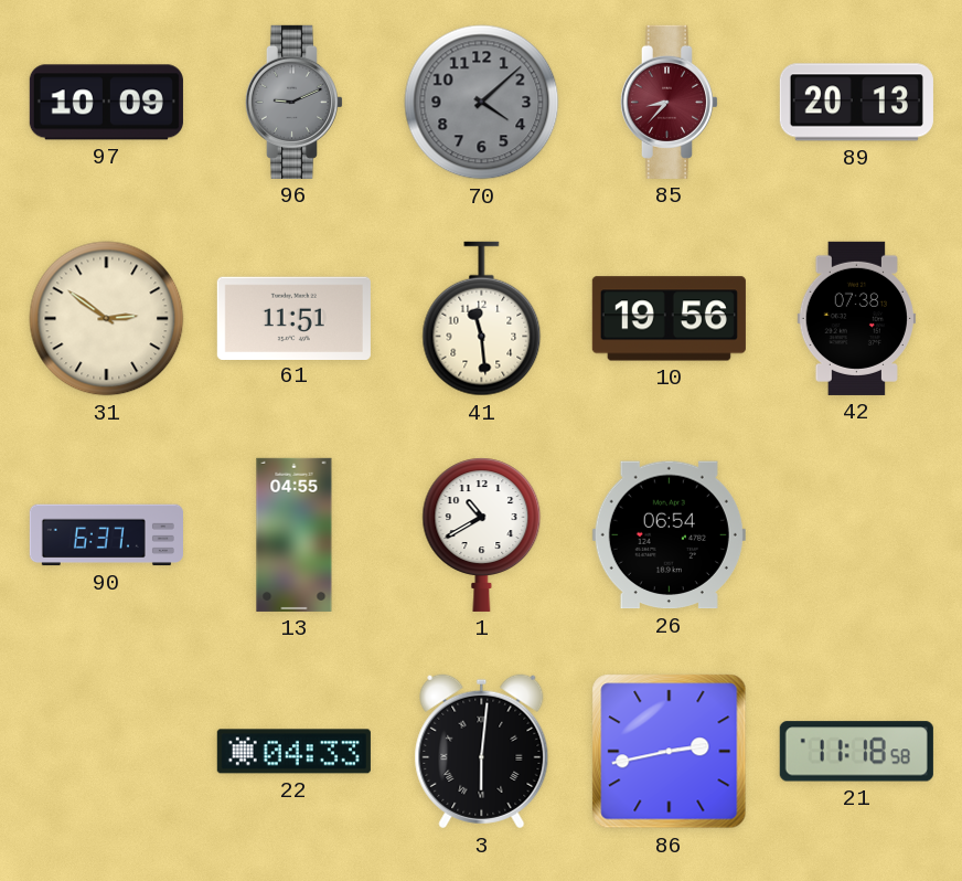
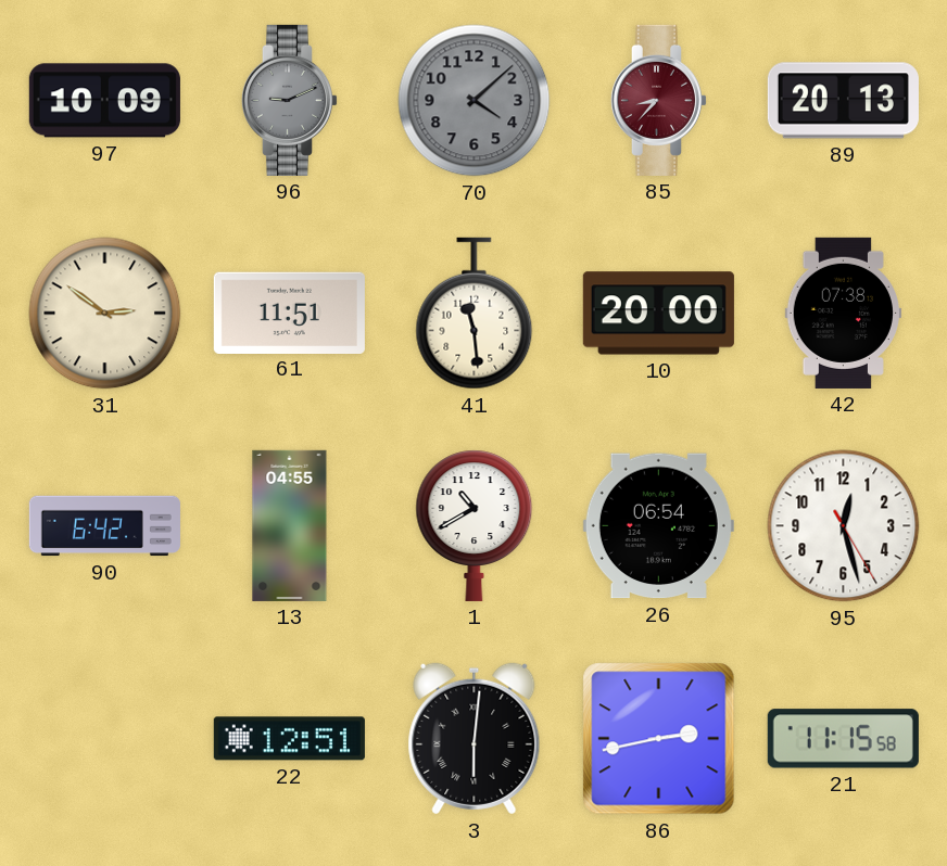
10: 19:56 -> 20:00 (658, 314)
90: 6:37 -> 6:42 (104, 526)
95: none -> 12:27 (844, 526)
22: 04:33 -> 12:51 (289, 739)
21: 11:18 -> 11:15 (843, 739)
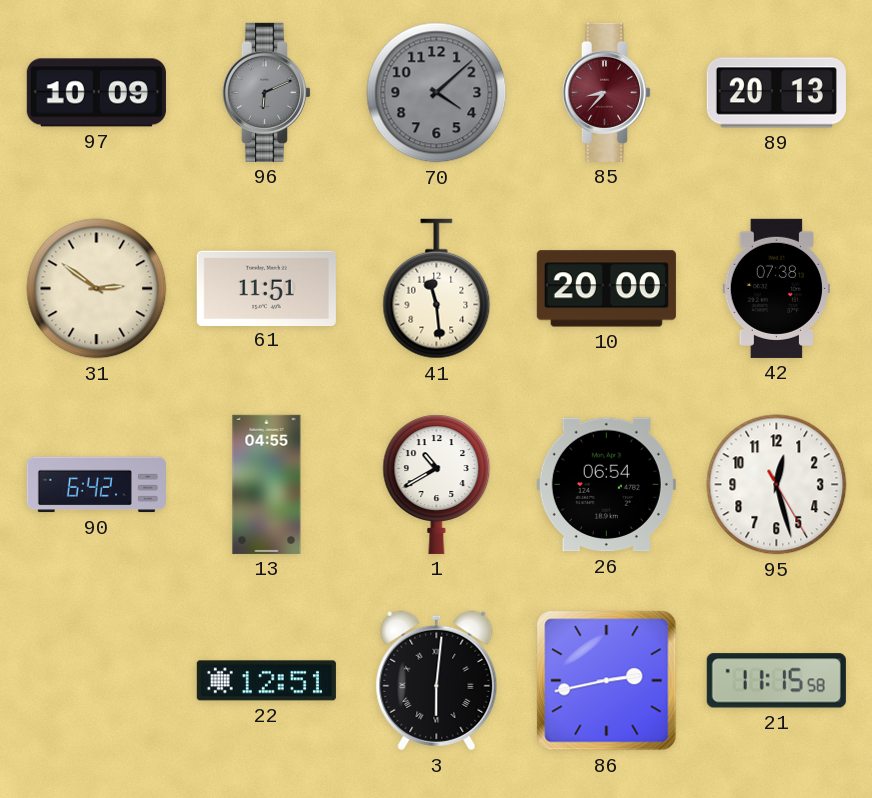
96: 9:11 -> 6:11 (266, 92)
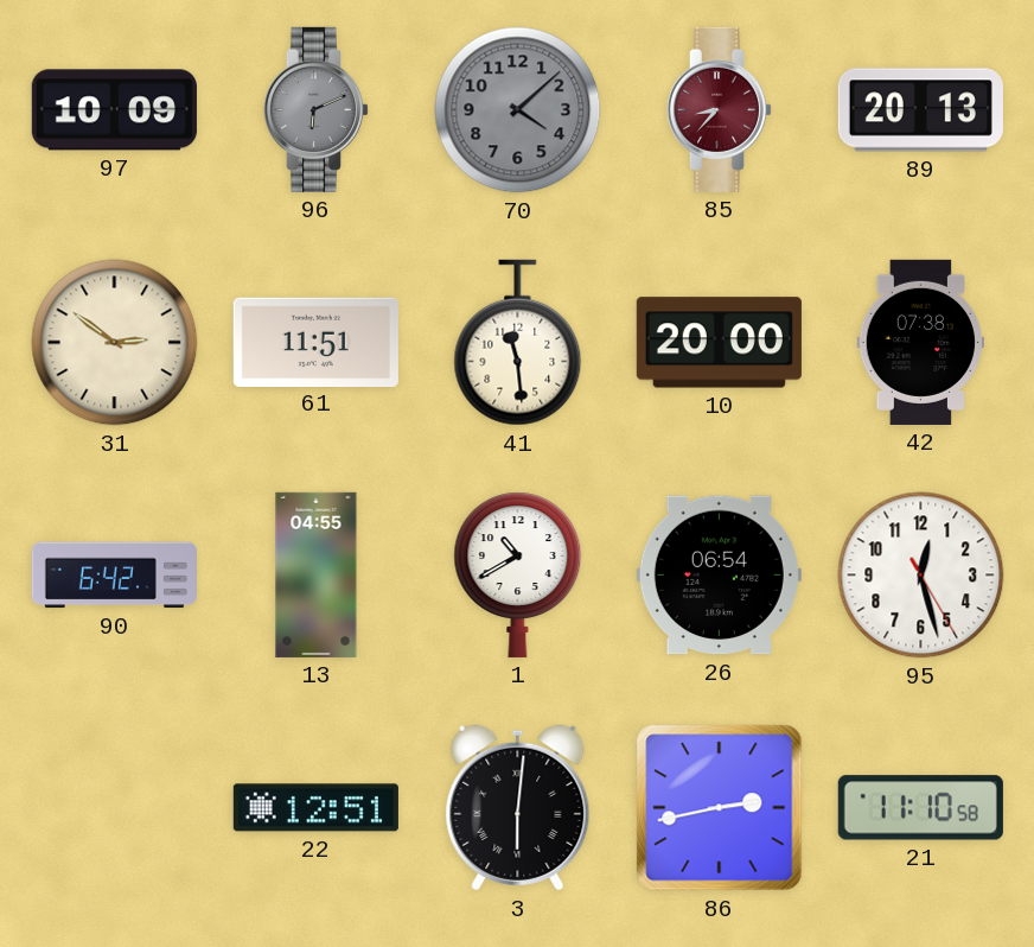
21: 11:15 -> 11:10 (920, 808)
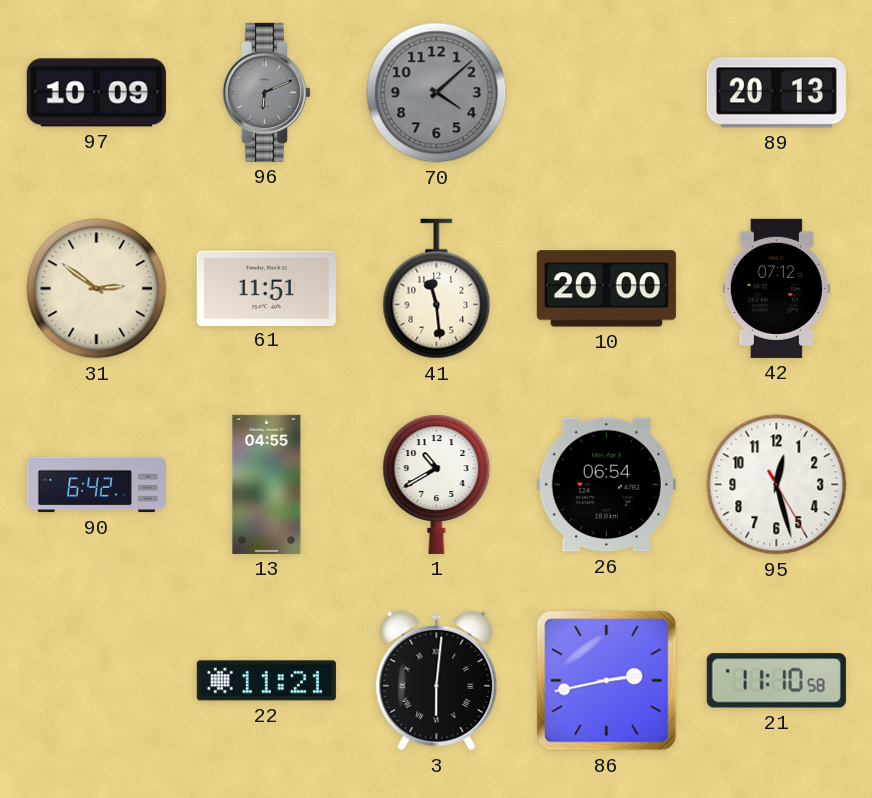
85: 8:37 -> none (719, 109)
42: 07:38 -> 07:12 (776, 288)
22: 12:51 -> 11:21 (266, 681)
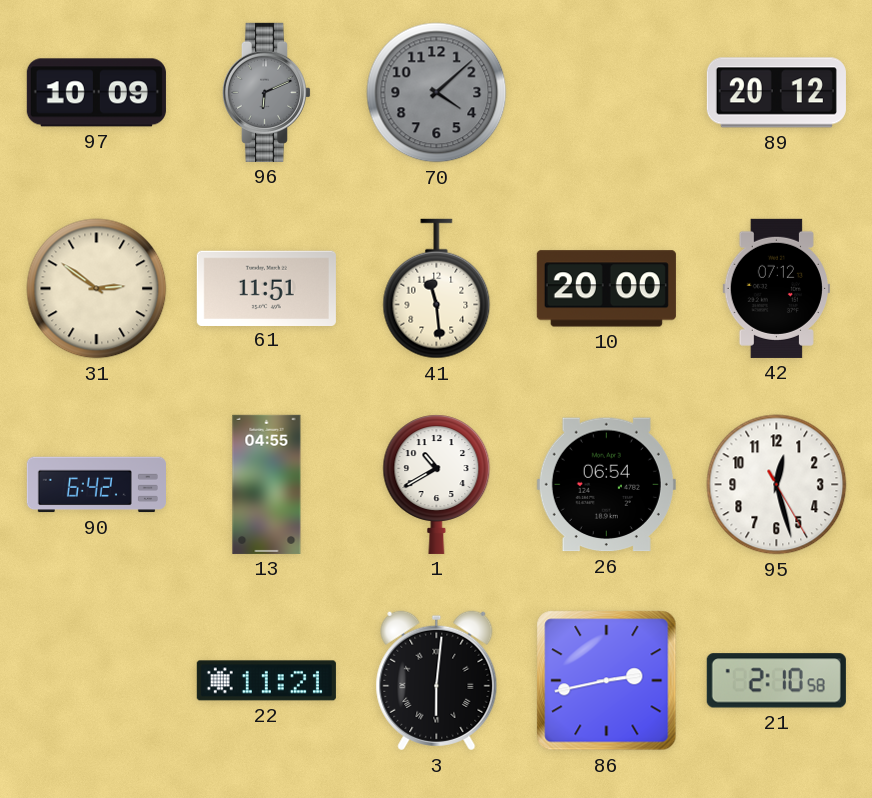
89: 20:13 -> 20:12 (776, 93)
21: 11:10 -> 2:10 (776, 681)
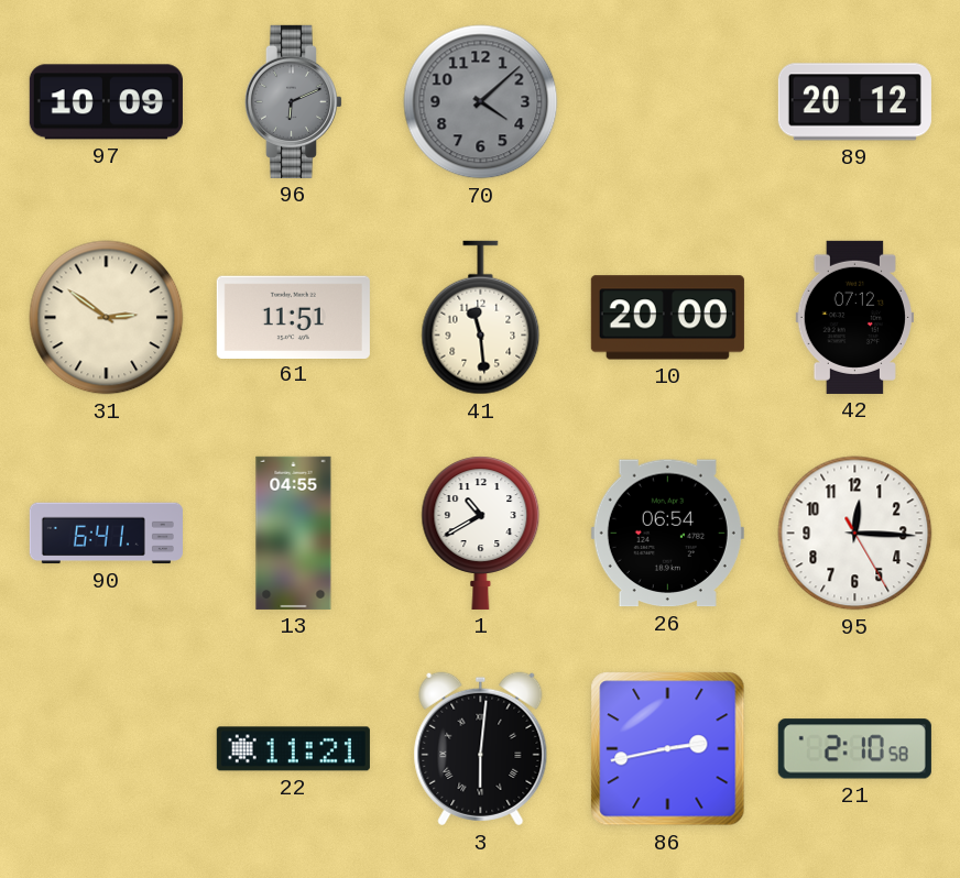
90: 6:42 -> 6:41 (106, 534)
95: 12:27 -> 12:15 (855, 534)
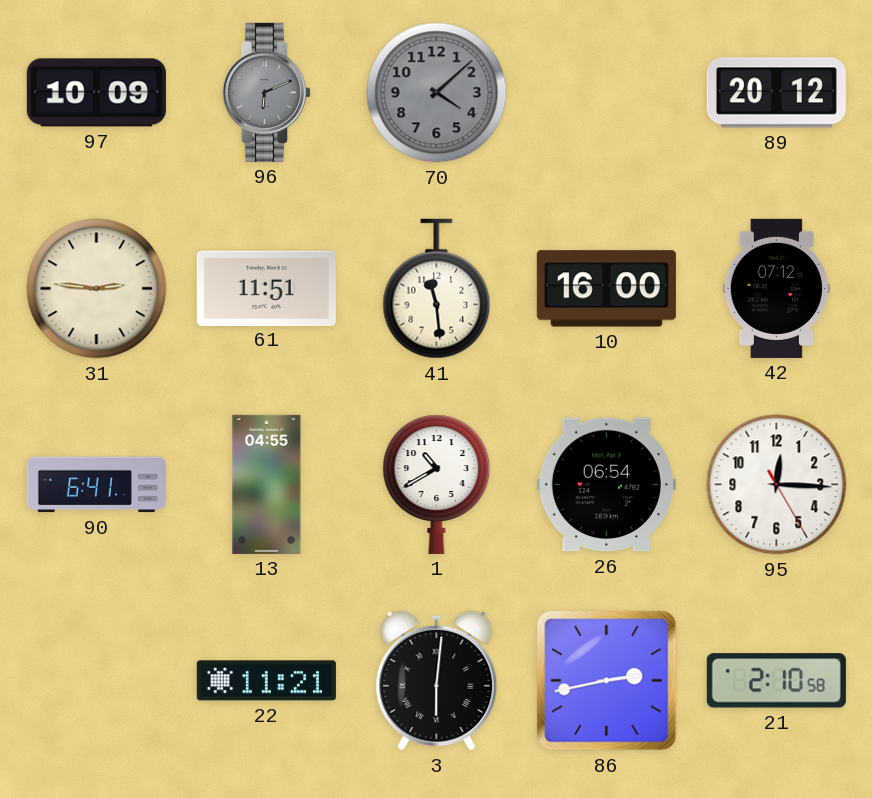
31: 2:51 -> 2:46 (97, 289)
10: 20:00 -> 16:00 (606, 289)
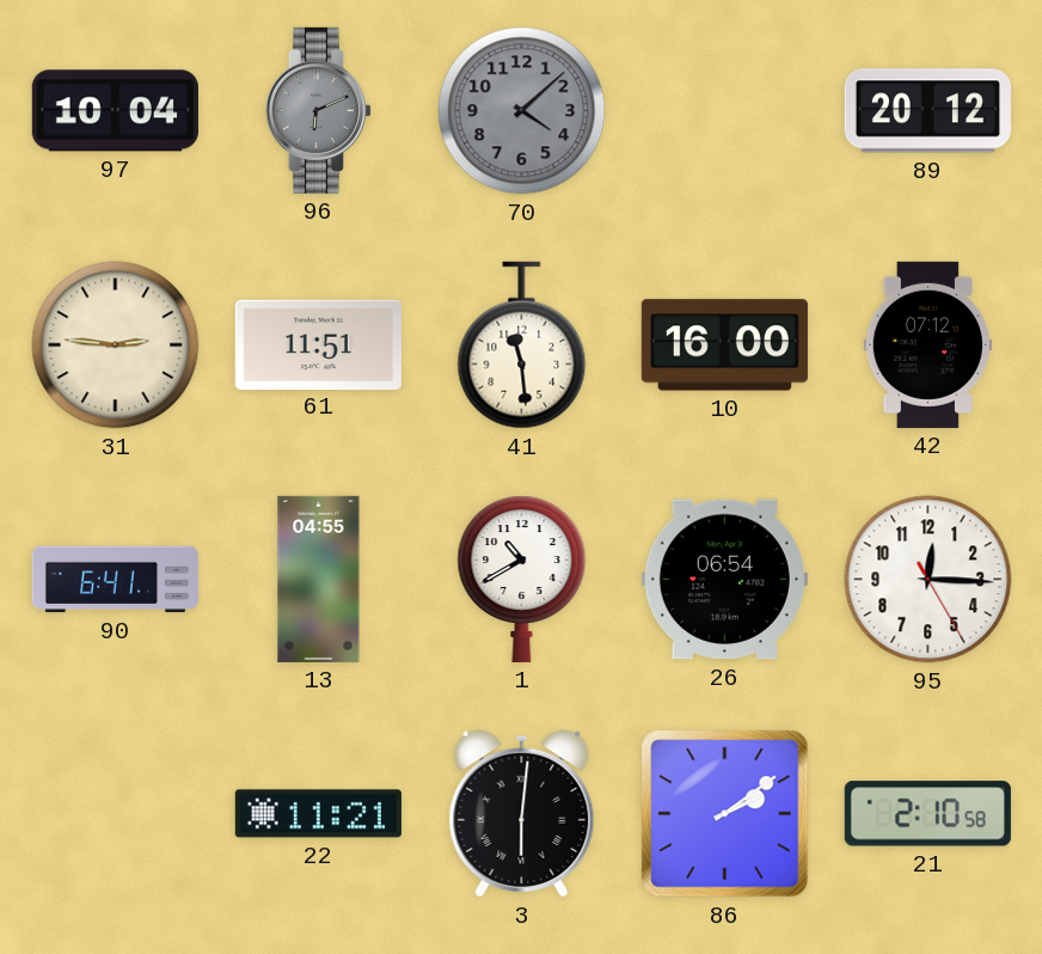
97: 10:09 -> 10:04 (115, 111)
86: 2:43 -> 2:09 (725, 814)
